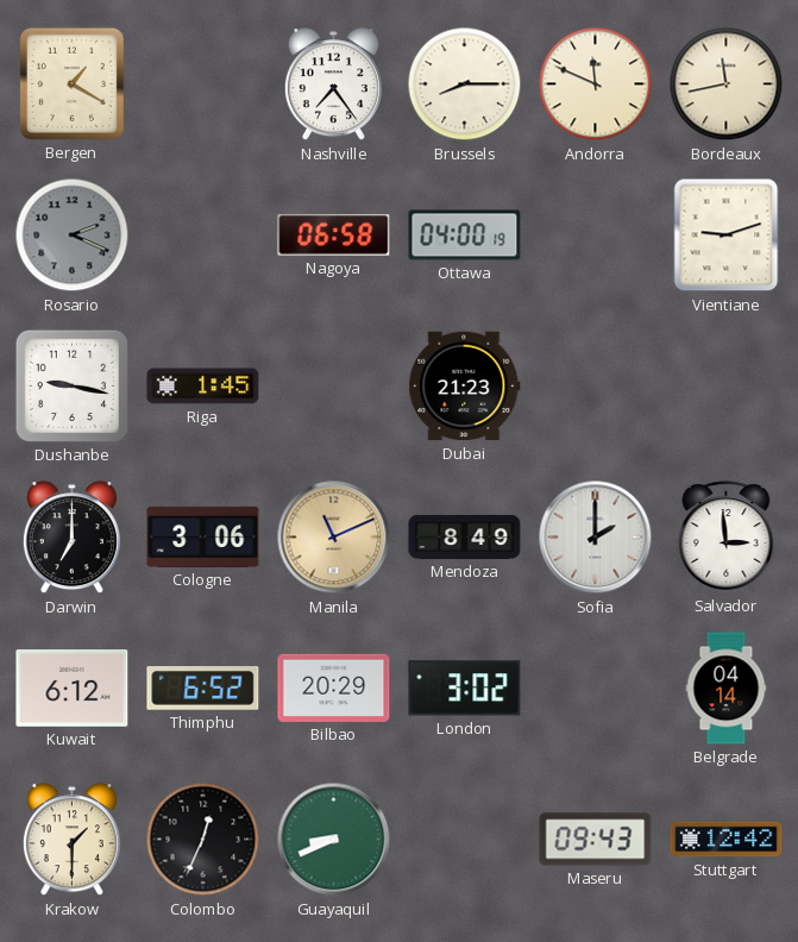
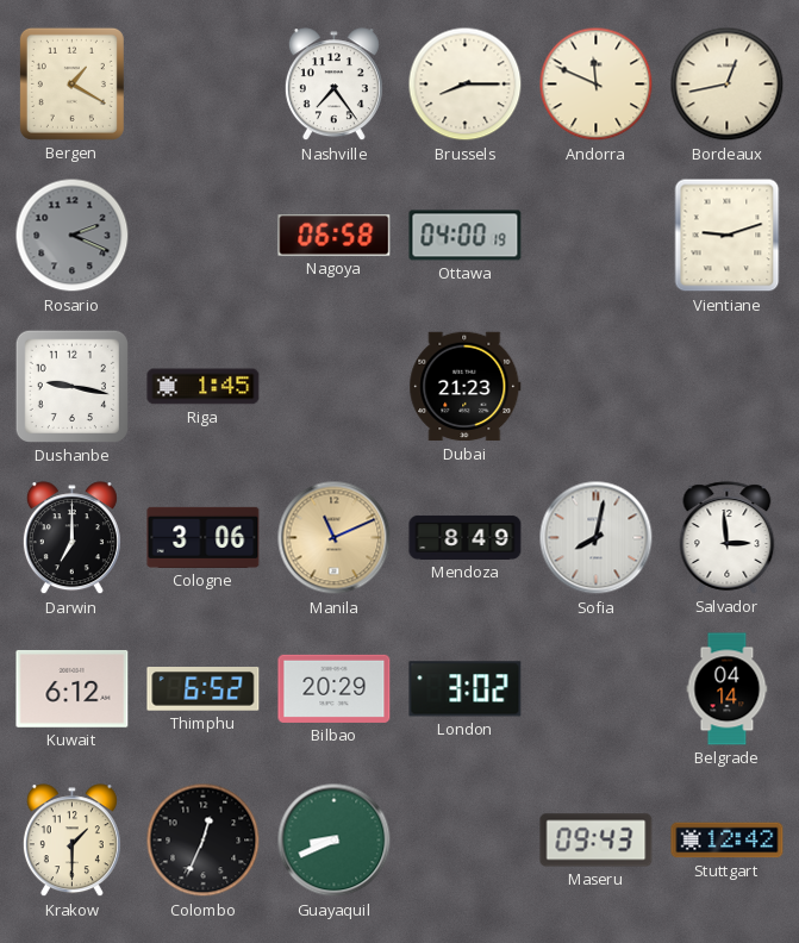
Bordeaux: 11:43 -> 12:43 (728, 85)
Sofia: 2:00 -> 8:02 (597, 538)
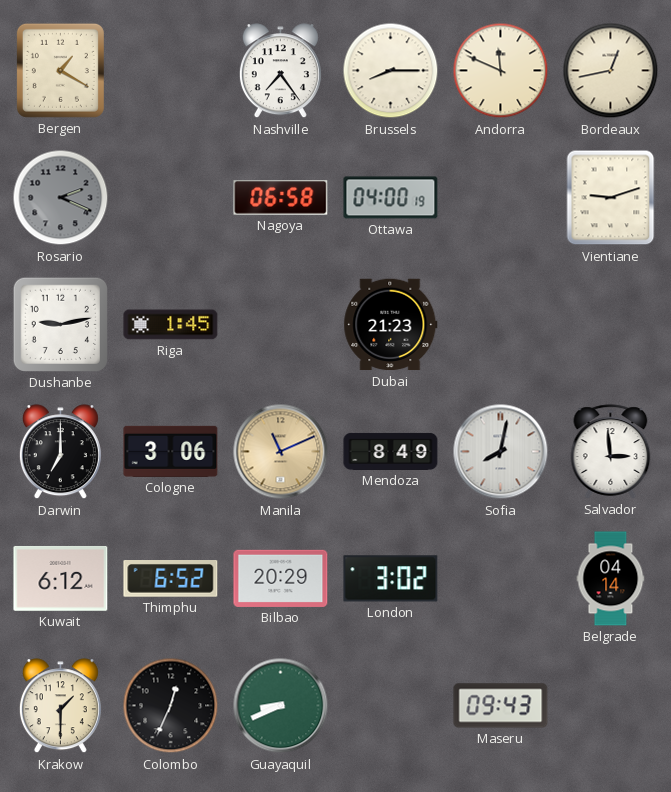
Dushanbe: 9:17 -> 9:13 (60, 324)
Stuttgart: 12:42 -> none (728, 841)
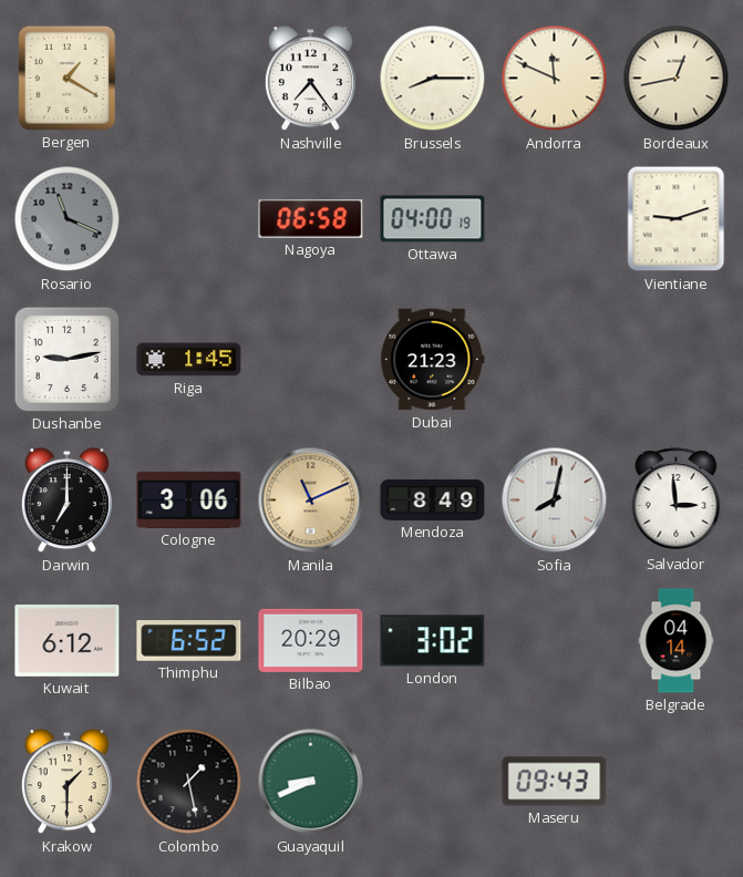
Rosario: 2:19 -> 11:19 (68, 219)
Colombo: 12:34 -> 1:28 (189, 782)
